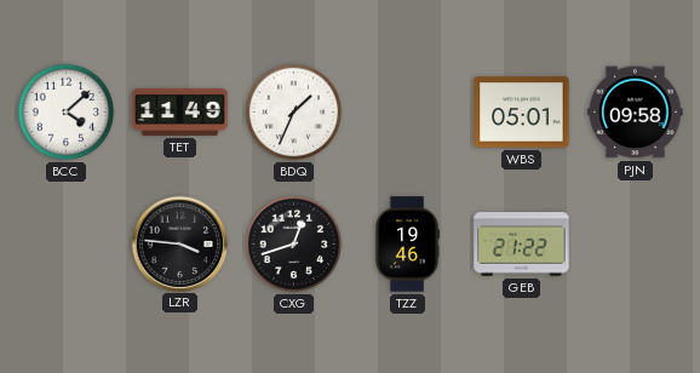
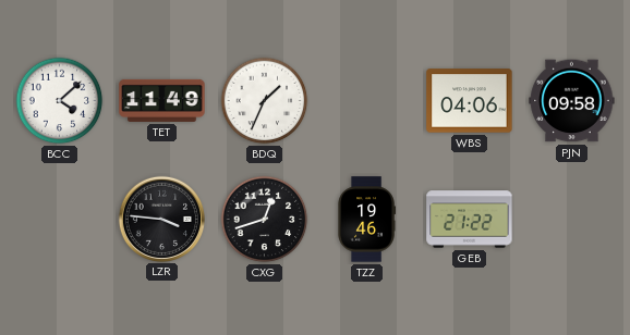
WBS: 05:01 -> 04:06 (470, 101)
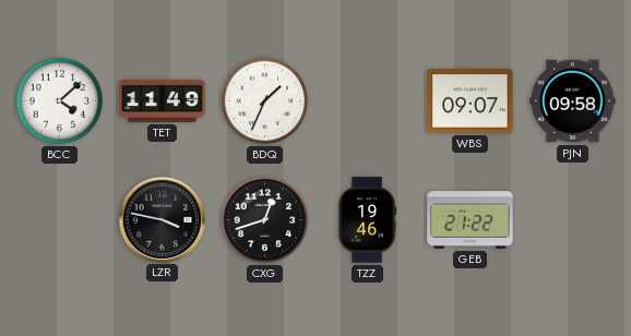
WBS: 04:06 -> 09:07 (471, 101)
LZR: 3:46 -> 3:47 (162, 219)
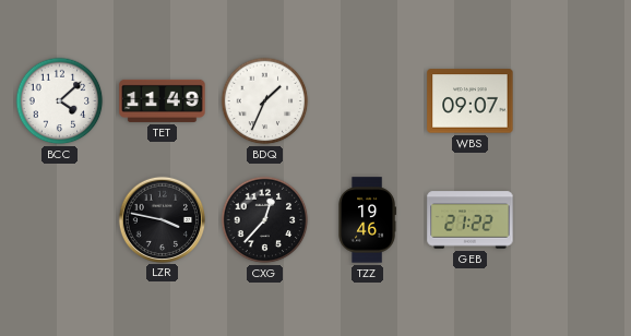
PJN: 09:58 -> none (573, 101)
CXG: 12:42 -> 12:37 (265, 220)
